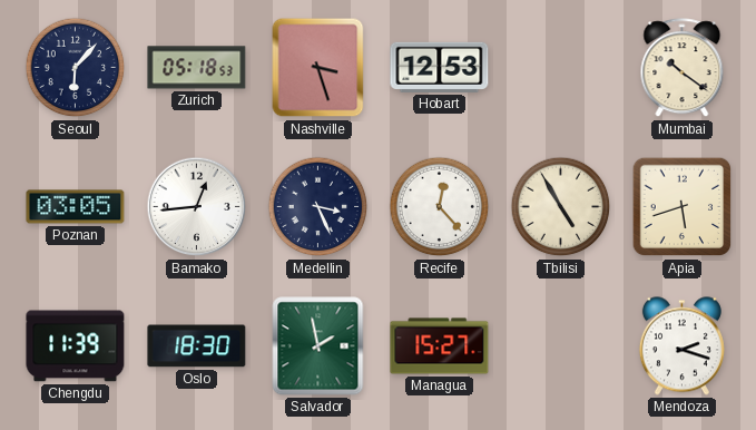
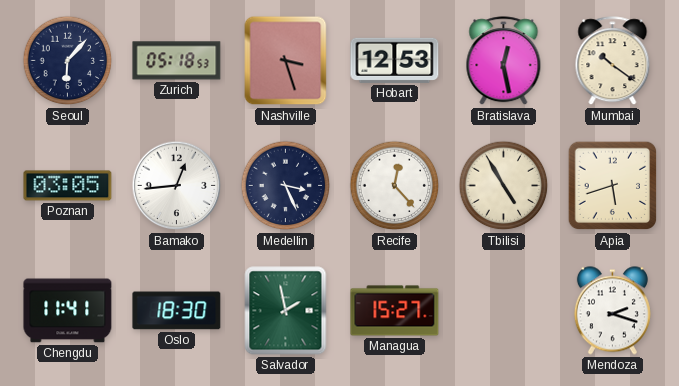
Bratislava: none -> 12:28 (504, 61)
Chengdu: 11:39 -> 11:41 (68, 311)
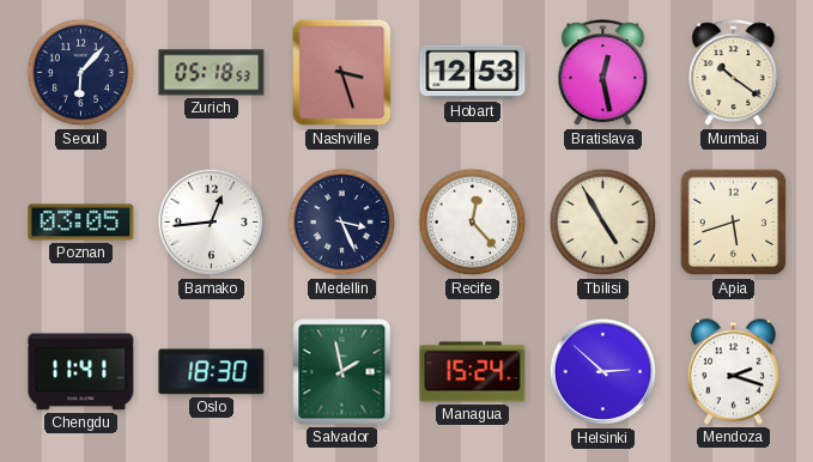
Managua: 15:27 -> 15:24 (473, 372)
Helsinki: none -> 2:52 (603, 372)
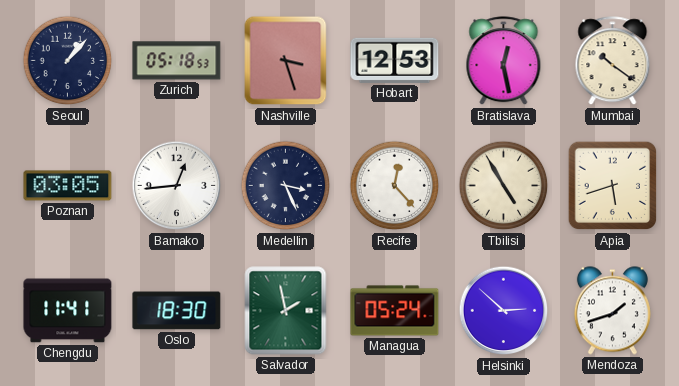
Seoul: 6:07 -> 1:07 (68, 61)
Managua: 15:24 -> 05:24 (395, 311)
Mendoza: 2:18 -> 1:42 (612, 311)
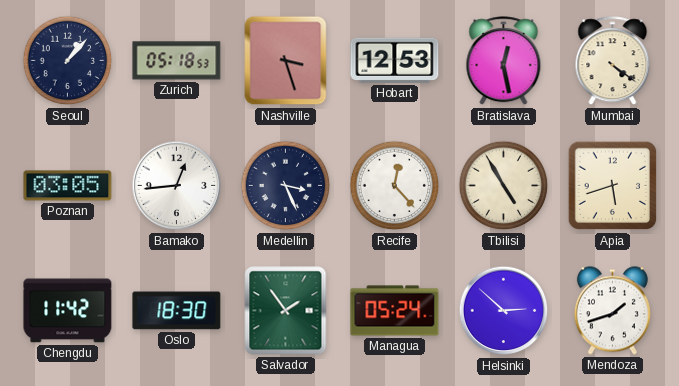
Mumbai: 10:21 -> 4:21 (613, 61)
Chengdu: 11:41 -> 11:42 (68, 311)
Salvador: 1:58 -> 1:54 (286, 311)
